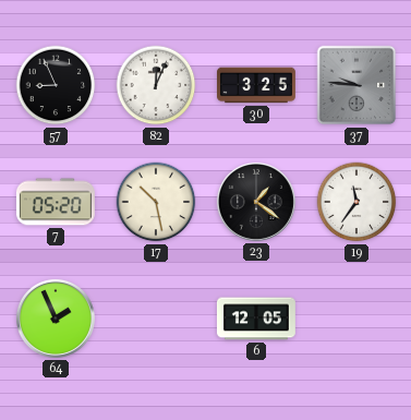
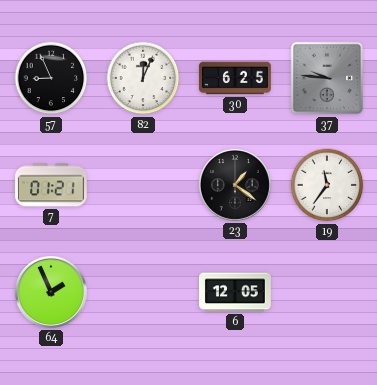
30: 3:25 -> 6:25 (236, 78)
7: 05:20 -> 01:21 (51, 185)
17: 10:28 -> none (156, 202)
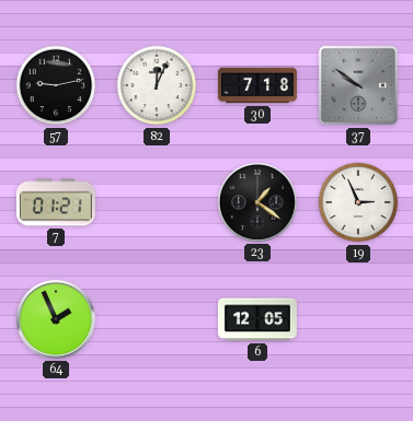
57: 8:56 -> 9:13 (56, 85)
30: 6:25 -> 7:18 (259, 85)
37: 9:46 -> 9:51 (358, 85)
19: 11:36 -> 2:56 (358, 202)
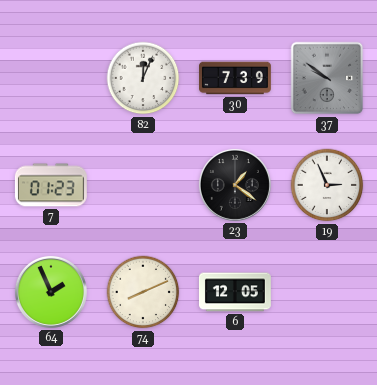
57: 9:13 -> none (56, 85)
30: 7:18 -> 7:39 (236, 78)
7: 01:21 -> 01:23 (51, 185)
74: none -> 8:11 (143, 292)
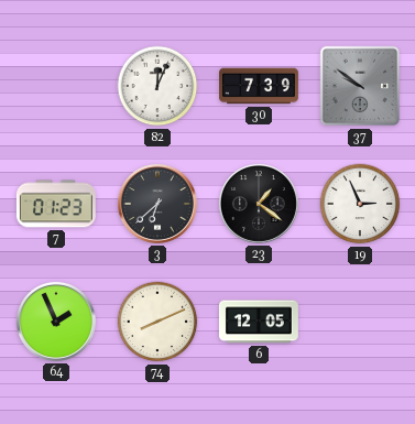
3: none -> 6:38 (157, 204)
